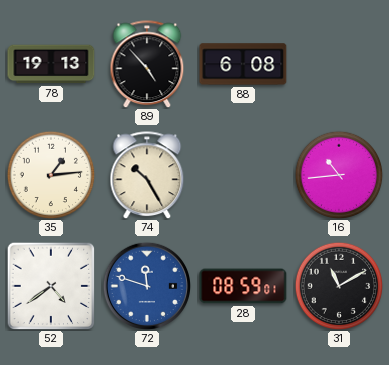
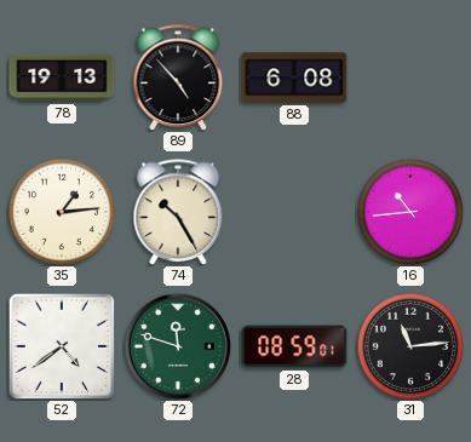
72 dial: blue -> green (177, 345)
31: 11:10 -> 11:14 (410, 346)
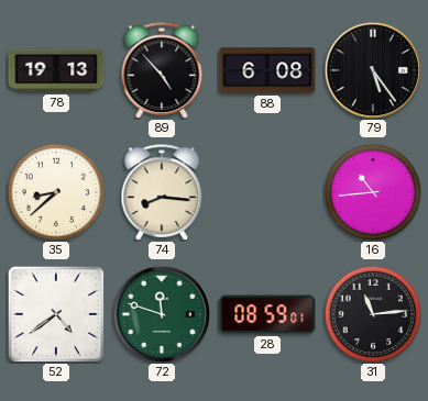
79: none -> 5:24 (372, 69)
35: 1:14 -> 8:38 (56, 192)
74: 10:25 -> 8:16 (162, 192)
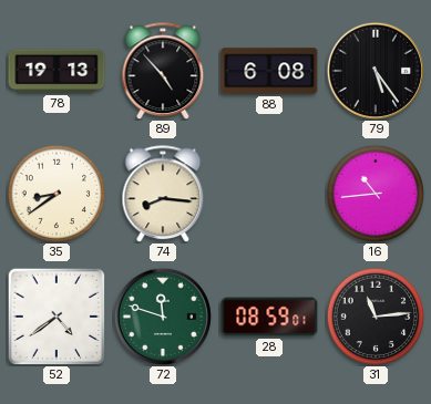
35: 8:38 -> 8:39 (57, 194)
